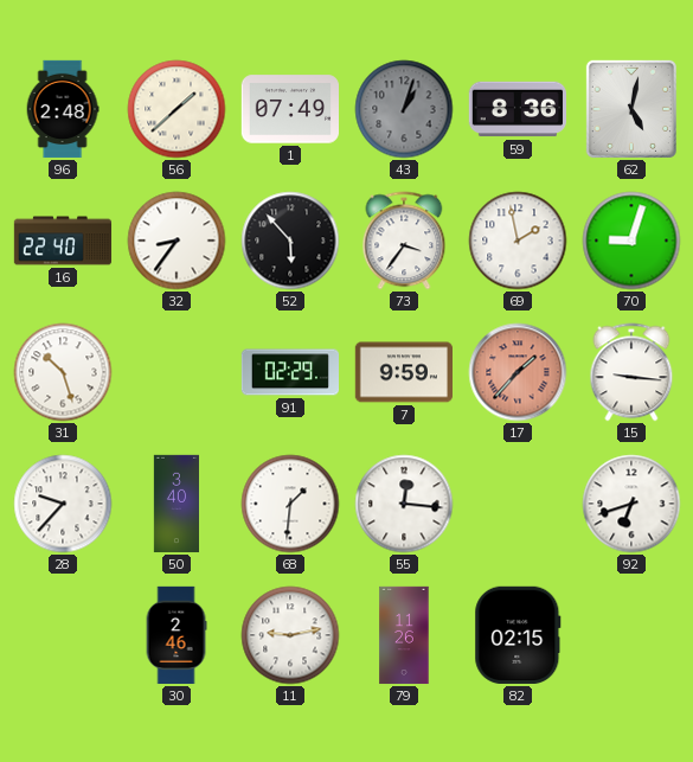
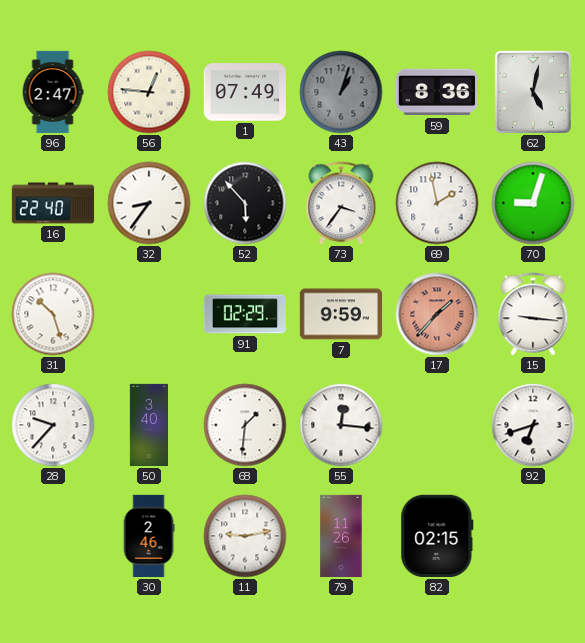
96: 2:48 -> 2:47 (53, 92)
56: 1:38 -> 12:46 (149, 92)
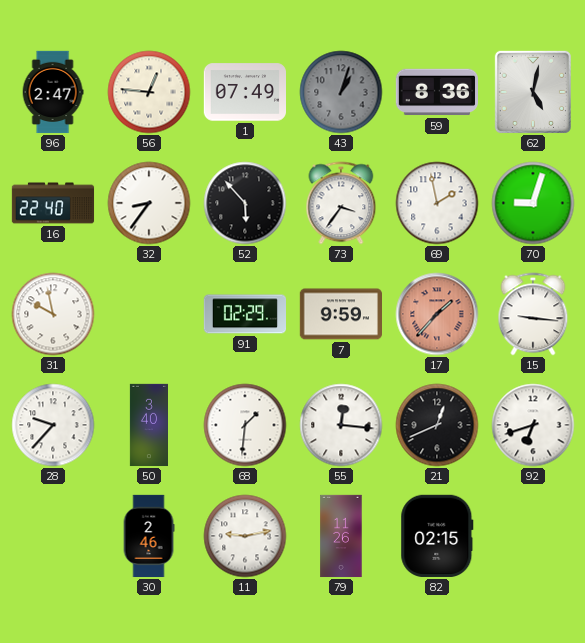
31: 10:27 -> 9:58 (53, 314)
21: none -> 12:41 (437, 425)
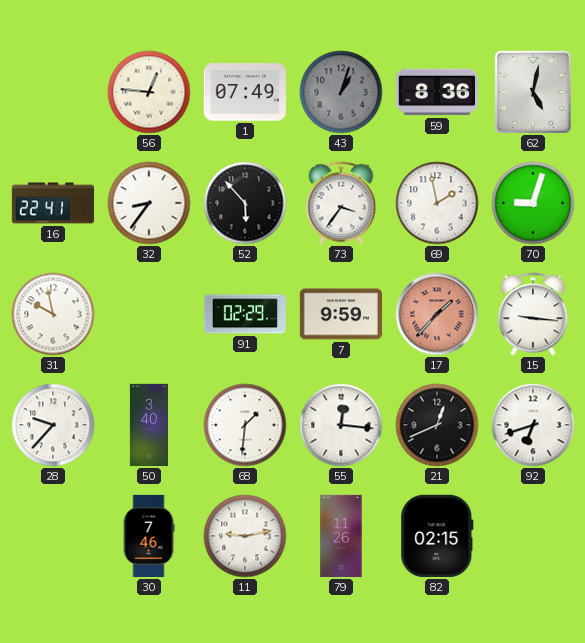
96: 2:47 -> none (53, 92)
16: 22:40 -> 22:41 (53, 203)
30: 2:46 -> 7:46 (149, 536)
